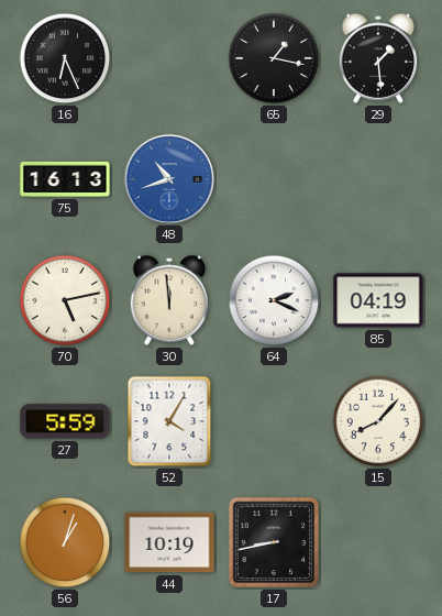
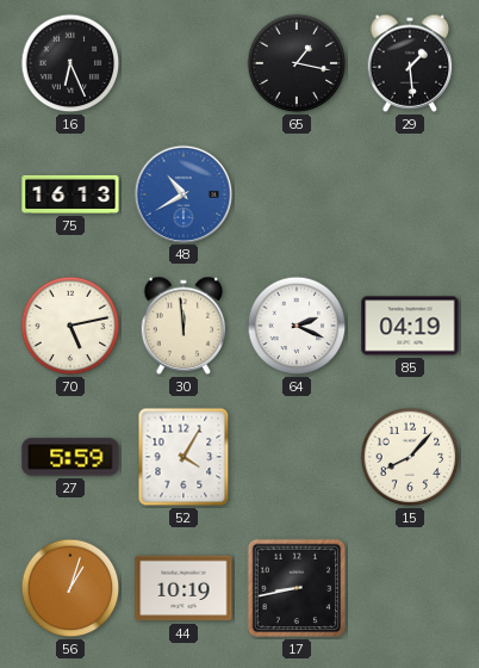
48: 10:42 -> 10:40 (182, 193)
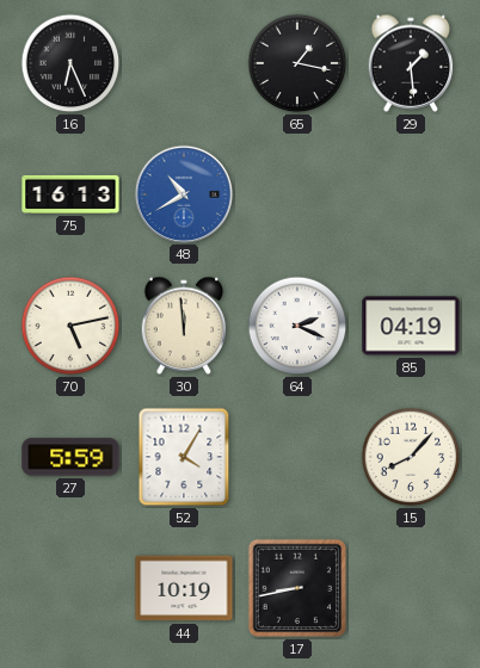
56: 1:03 -> none (70, 588)
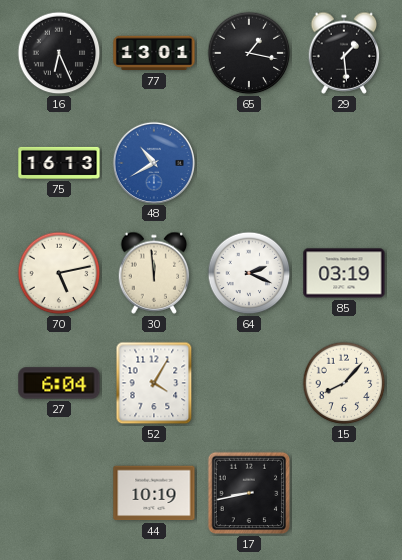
77: none -> 13:01 (154, 53)
85: 04:19 -> 03:19 (344, 273)
27: 5:59 -> 6:04 (59, 383)
